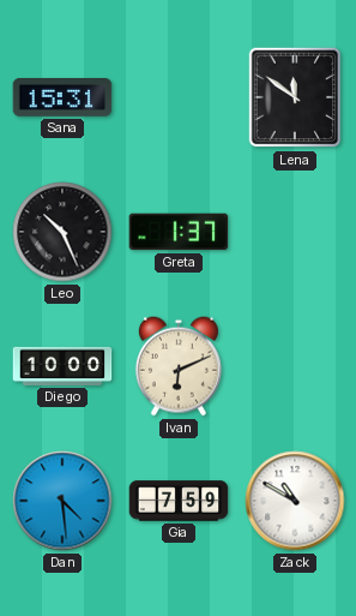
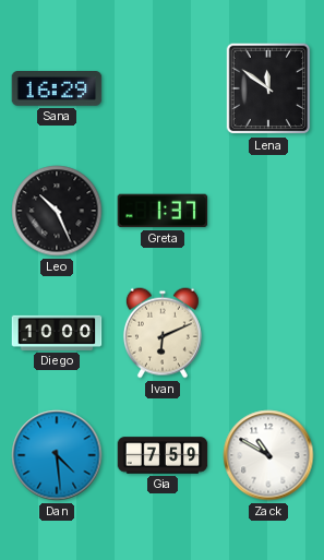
Sana: 15:31 -> 16:29 (57, 90)
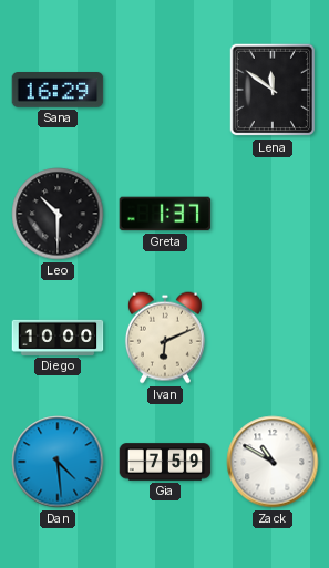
Leo: 10:26 -> 10:30 (58, 214)
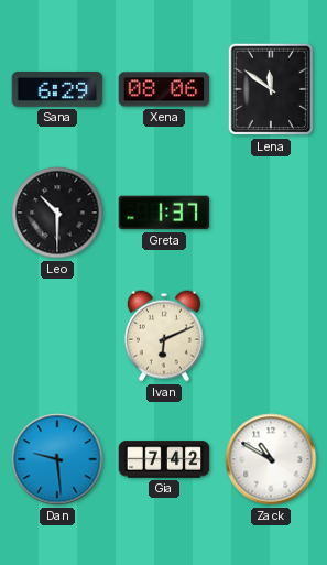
Sana: 16:29 -> 6:29 (57, 90)
Xena: none -> 08:06 (164, 89)
Diego: 10:00 -> none (58, 338)
Dan: 4:29 -> 9:29 (57, 459)
Gia: 7:59 -> 7:42 (164, 459)
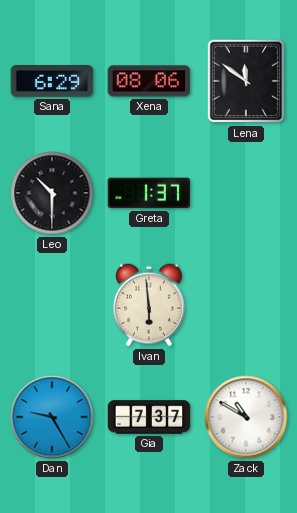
Ivan: 6:11 -> 5:59 (149, 305)
Dan: 9:29 -> 9:25 (52, 417)
Gia: 7:42 -> 7:37 (149, 417)
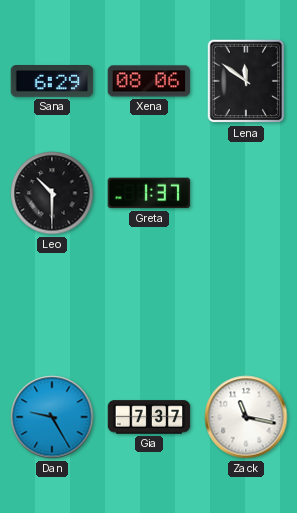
Ivan: 5:59 -> none (149, 305)
Zack: 10:50 -> 11:17 (246, 417)
